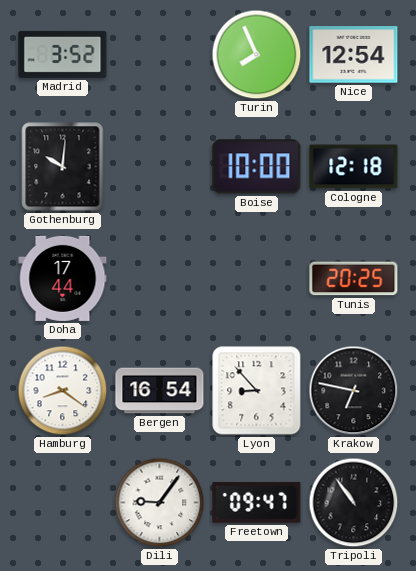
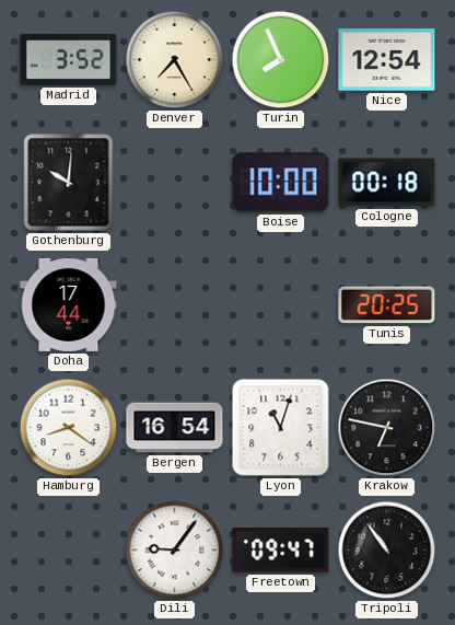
Denver: none -> 7:25 (175, 60)
Cologne: 12:18 -> 00:18 (387, 183)
Lyon: 8:53 -> 11:03 (281, 428)
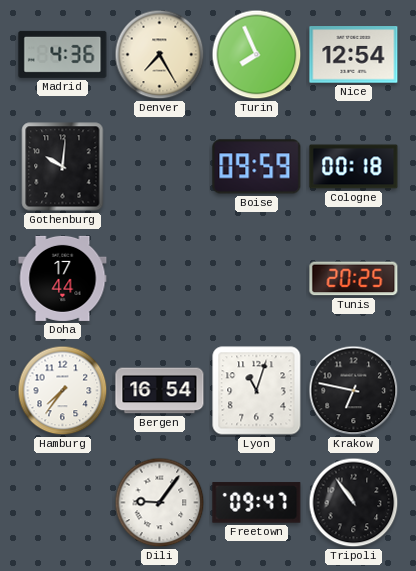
Madrid: 3:52 -> 4:36 (63, 54)
Boise: 10:00 -> 09:59 (257, 167)
Hamburg: 8:21 -> 7:36 (63, 391)
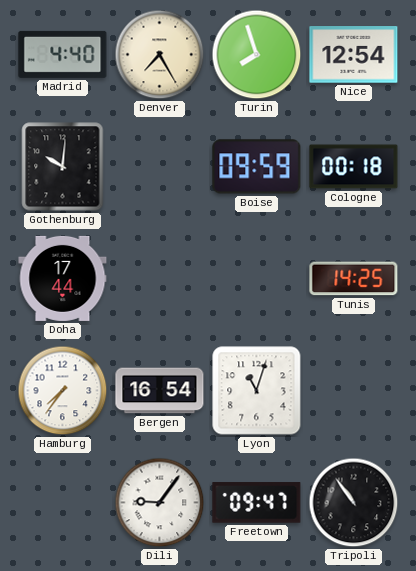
Madrid: 4:36 -> 4:40 (63, 54)
Turin: 7:56 -> 7:57 (257, 55)
Tunis: 20:25 -> 14:25 (354, 279)
Krakow: 6:47 -> none (354, 391)
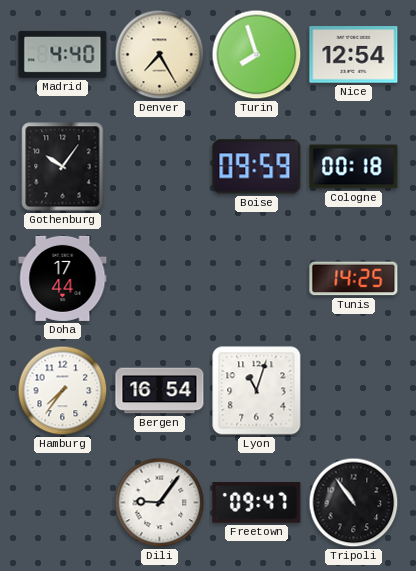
Gothenburg: 10:01 -> 10:06 (63, 167)
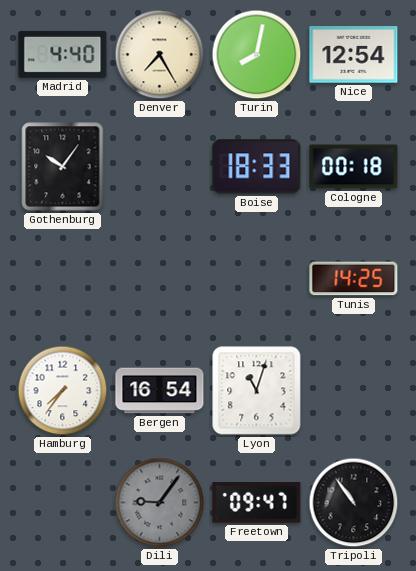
Turin: 7:57 -> 8:02 (257, 55)
Boise: 09:59 -> 18:33 (257, 167)
Doha: 17:44 -> none (63, 278)
Dili dial: white -> grey (160, 503)
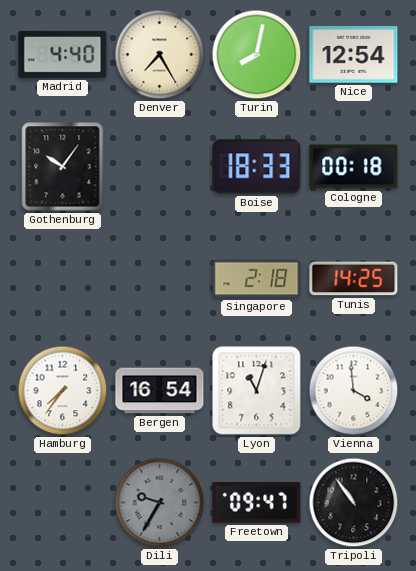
Singapore: none -> 2:18 (257, 279)
Vienna: none -> 3:59 (354, 391)
Dili: 9:06 -> 9:35 (160, 503)
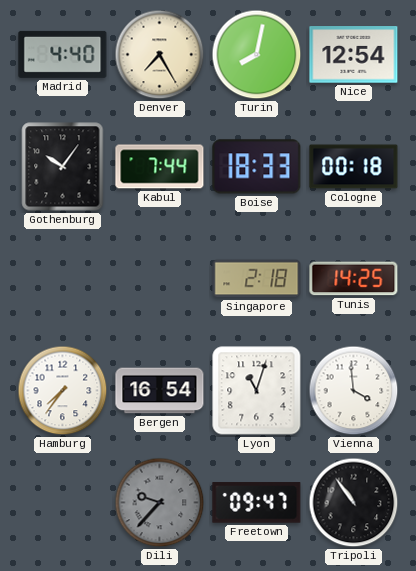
Kabul: none -> 7:44 (160, 167)
Dili: 9:35 -> 9:37 (160, 503)
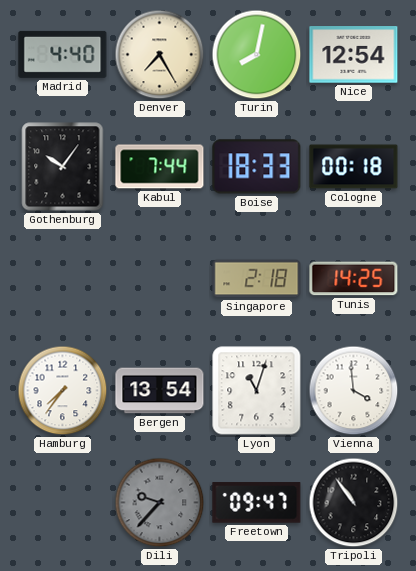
Bergen: 16:54 -> 13:54 (160, 391)
